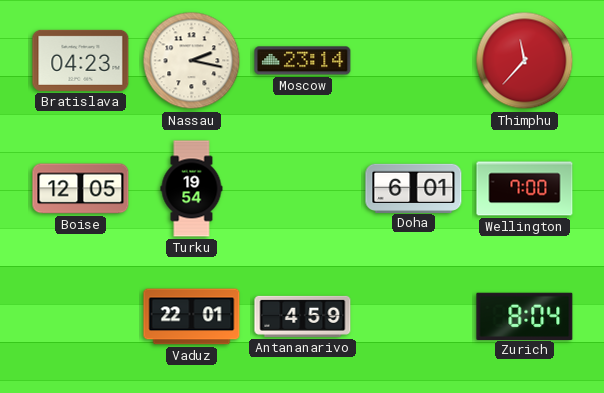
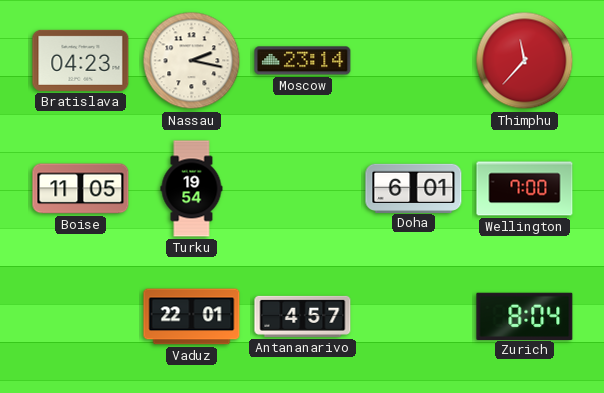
Boise: 12:05 -> 11:05 (81, 189)
Antananarivo: 4:59 -> 4:57 (303, 316)
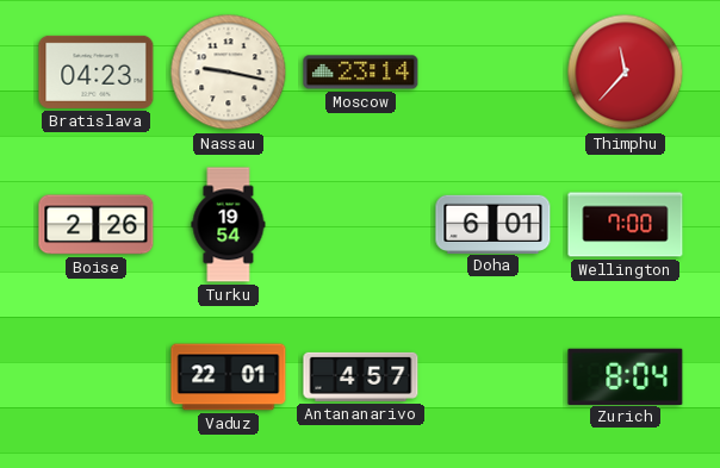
Nassau: 2:17 -> 9:17 (229, 73)
Boise: 11:05 -> 2:26 (97, 225)
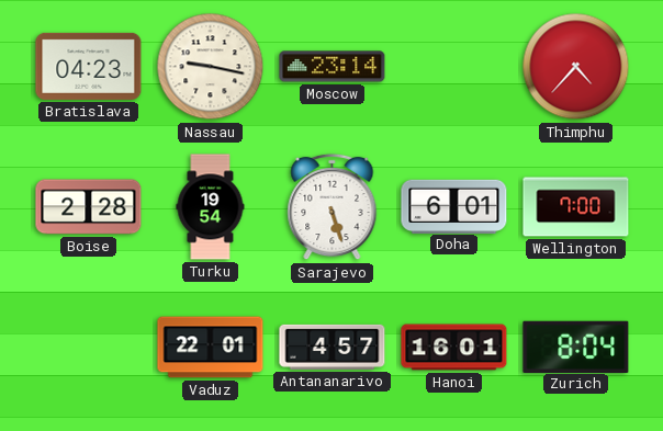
Thimphu: 11:37 -> 4:37 (576, 67)
Boise: 2:26 -> 2:28 (89, 207)
Sarajevo: none -> 5:27 (333, 207)
Hanoi: none -> 16:01 (454, 348)
